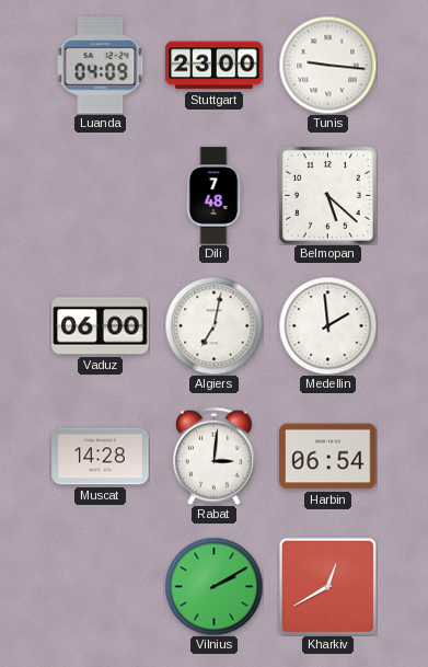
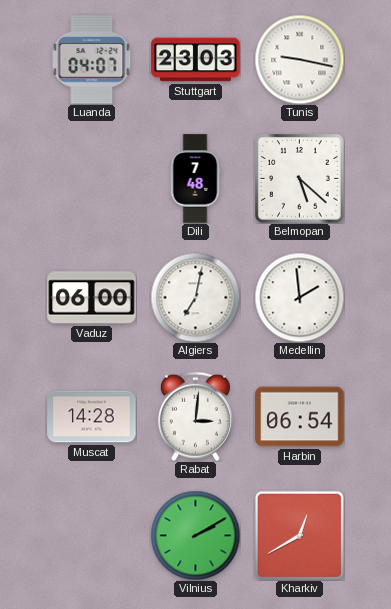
Luanda: 04:09 -> 04:07 (92, 60)
Stuttgart: 23:00 -> 23:03 (196, 60)
Tunis: 9:16 -> 9:17 (299, 59)
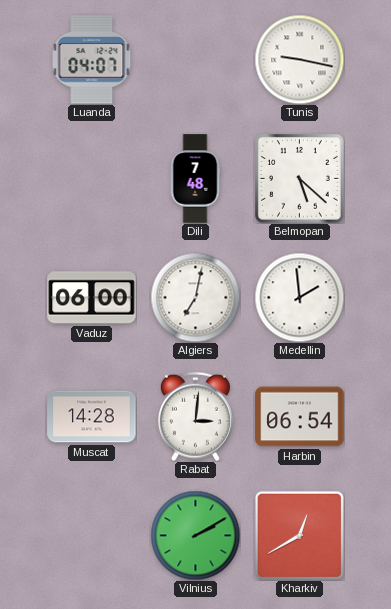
Stuttgart: 23:03 -> none (196, 60)
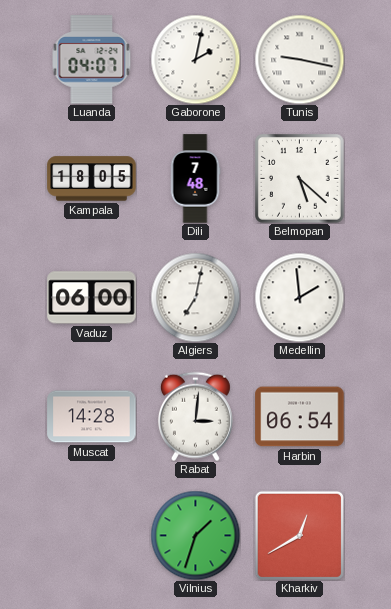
Gaborone: none -> 2:02 (195, 59)
Kampala: none -> 18:05 (92, 179)
Vilnius: 2:10 -> 1:33 (195, 535)
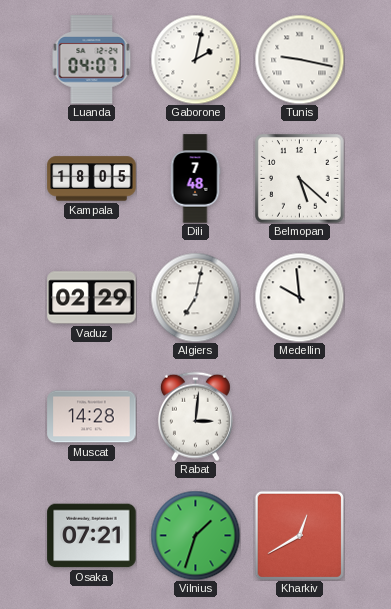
Vaduz: 06:00 -> 02:29 (92, 298)
Medellin: 1:59 -> 9:59 (299, 297)
Harbin: 06:54 -> none (300, 417)
Osaka: none -> 07:21 (92, 536)
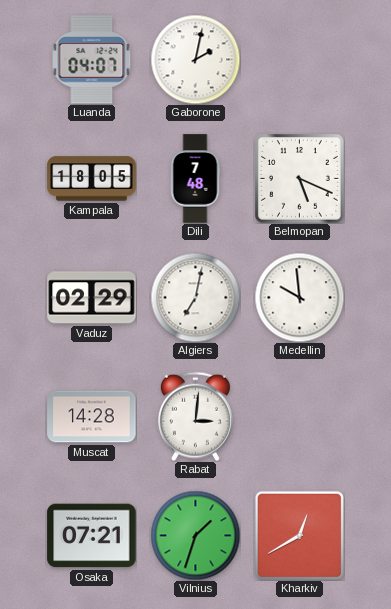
Tunis: 9:17 -> none (299, 59)
Belmopan: 5:22 -> 5:19 (300, 179)
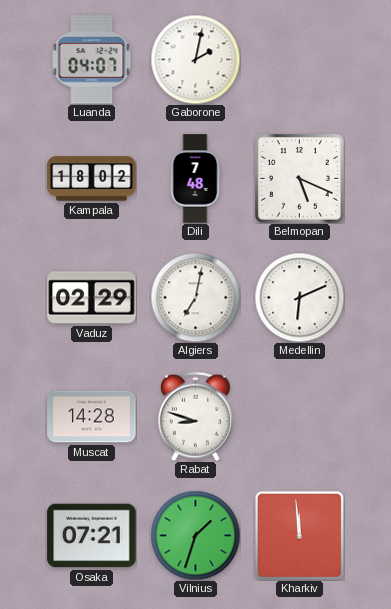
Kampala: 18:05 -> 18:02 (92, 179)
Medellin: 9:59 -> 6:11 (299, 297)
Rabat: 3:01 -> 8:48 (195, 416)
Kharkiv: 12:40 -> 11:59 (299, 535)
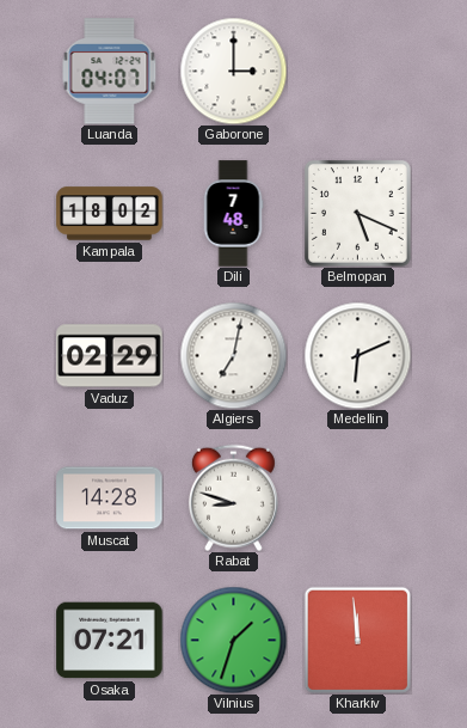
Gaborone: 2:02 -> 3:00 (233, 71)
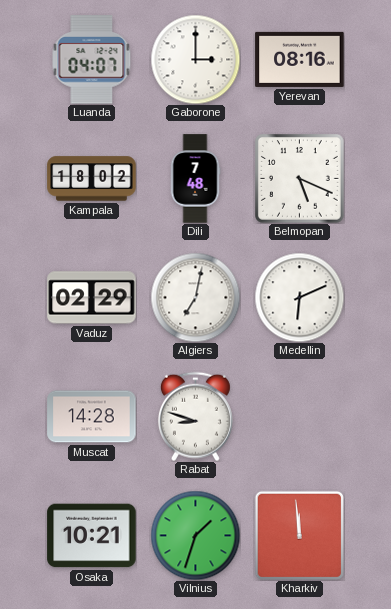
Yerevan: none -> 08:16 (300, 59)
Osaka: 07:21 -> 10:21 (92, 536)
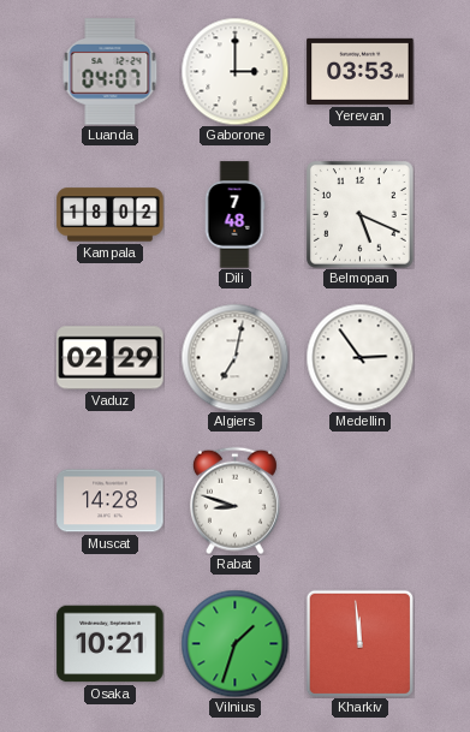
Yerevan: 08:16 -> 03:53 (361, 71)
Medellin: 6:11 -> 2:54 (359, 357)
